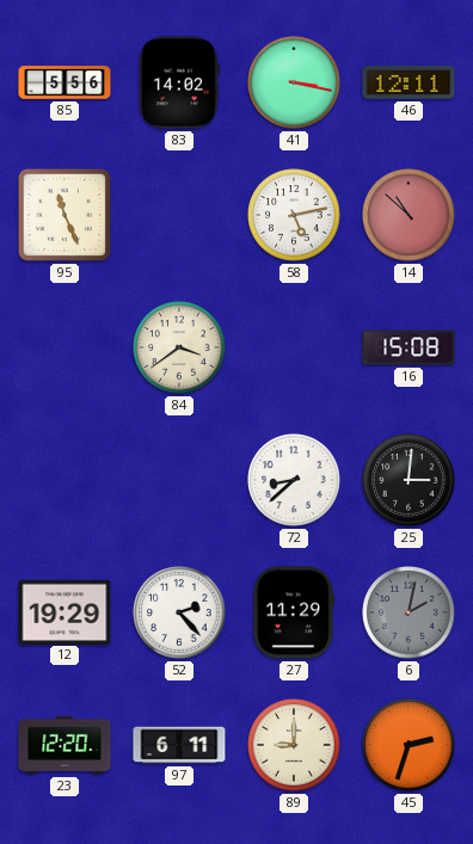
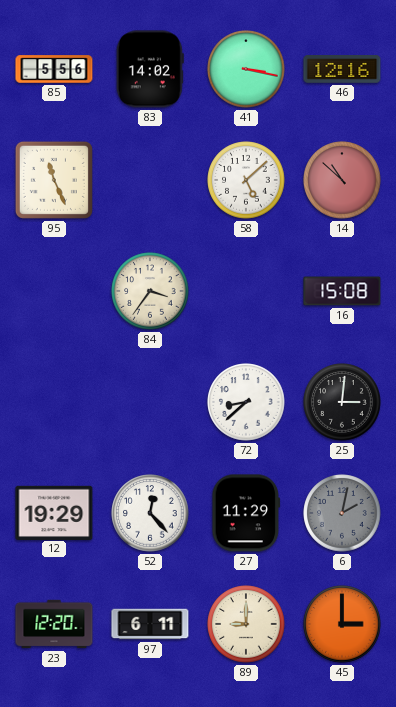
46: 12:11 -> 12:16 (342, 69)
58: 5:13 -> 5:08 (246, 180)
84: 3:39 -> 3:36 (150, 291)
52: 2:23 -> 12:23 (150, 513)
45: 2:33 -> 3:00 (342, 624)
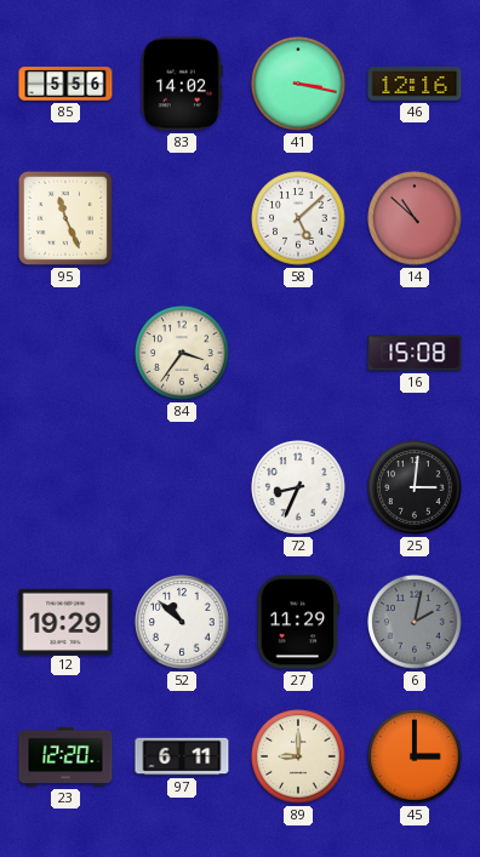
72: 8:38 -> 8:34 (298, 487)
52: 12:23 -> 10:52 (182, 622)
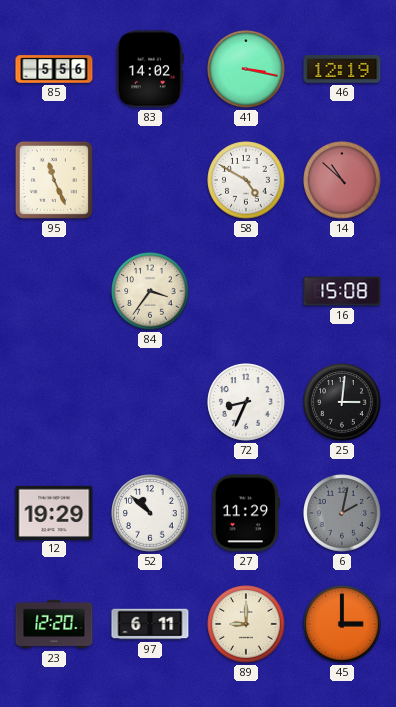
46: 12:16 -> 12:19 (342, 69)
58: 5:08 -> 4:50 (246, 180)
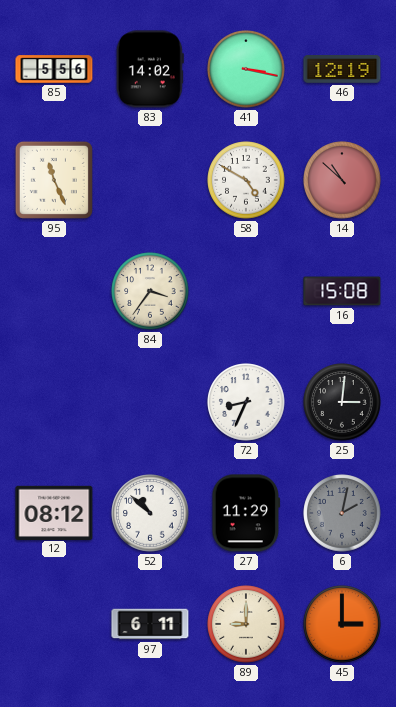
12: 19:29 -> 08:12 (54, 512)
23: 12:20 -> none (54, 624)
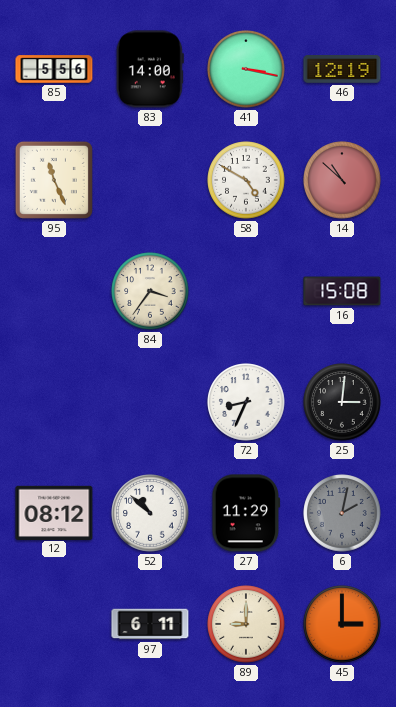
83: 14:02 -> 14:00 (150, 69)
